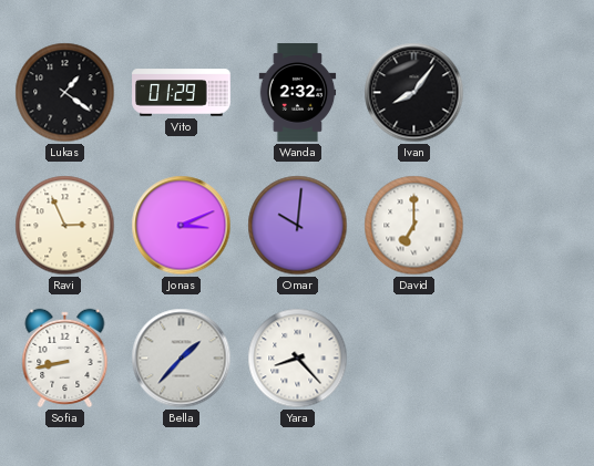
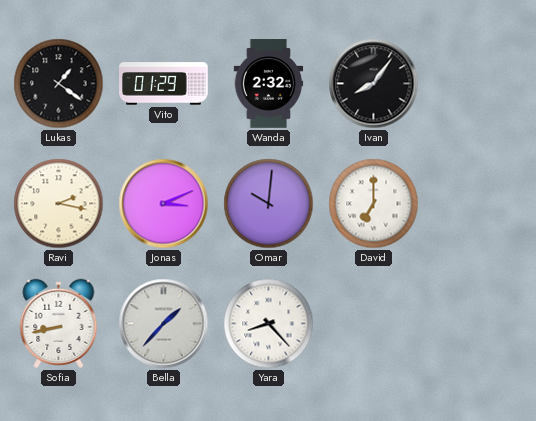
Ravi: 2:56 -> 2:17 (59, 204)
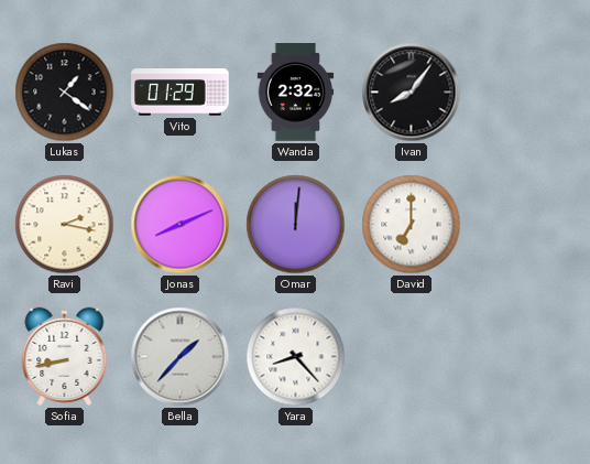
Jonas: 3:11 -> 8:11 (181, 225)
Omar: 10:01 -> 12:01 (296, 225)
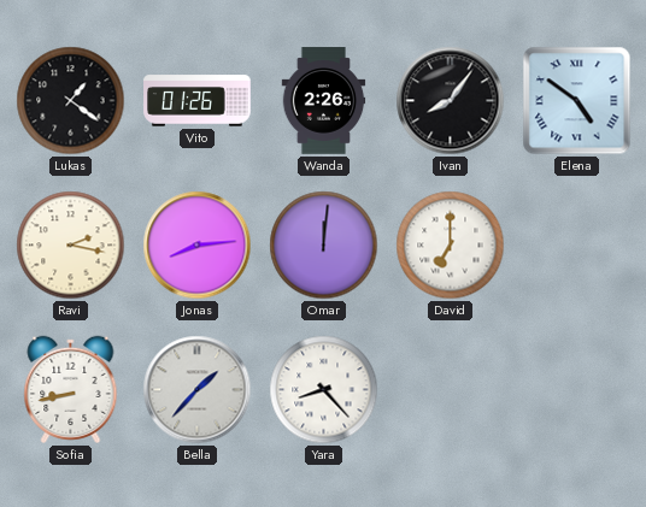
Vito: 01:29 -> 01:26 (198, 101)
Wanda: 2:32 -> 2:26 (324, 101)
Elena: none -> 4:51 (577, 101)
Jonas: 8:11 -> 8:14 (198, 246)
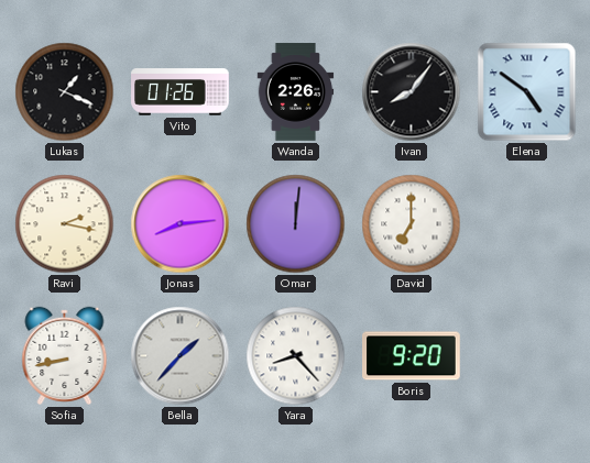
Lukas: 1:21 -> 1:19 (65, 92)
Boris: none -> 9:20 (412, 356)
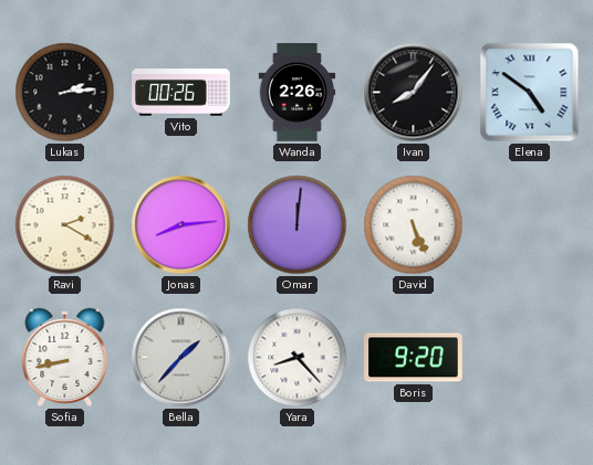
Lukas: 1:19 -> 2:14 (65, 93)
Vito: 01:26 -> 00:26 (181, 93)
Ravi: 2:17 -> 2:20 (65, 225)
David: 7:00 -> 5:26 (414, 225)
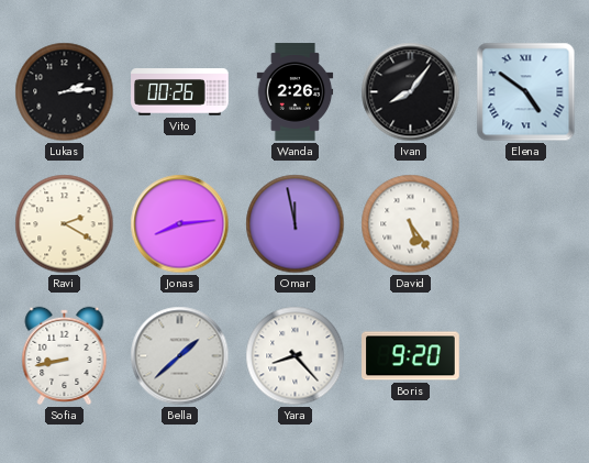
Omar: 12:01 -> 11:58 (296, 224)
David: 5:26 -> 5:24 (411, 224)
Bella: 1:37 -> 1:38 (180, 356)
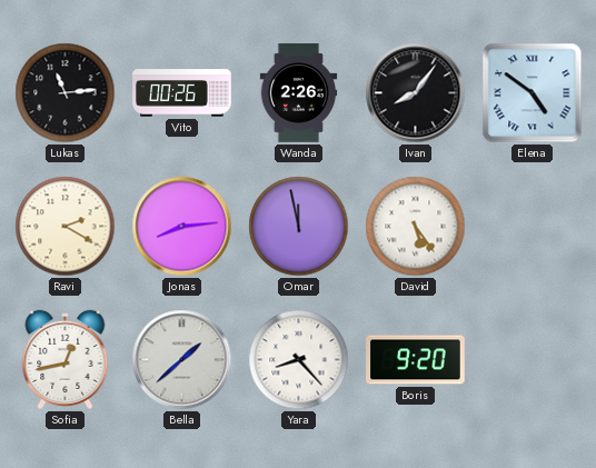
Lukas: 2:14 -> 11:14 (66, 93)
Sofia: 8:43 -> 12:43 (66, 359)
